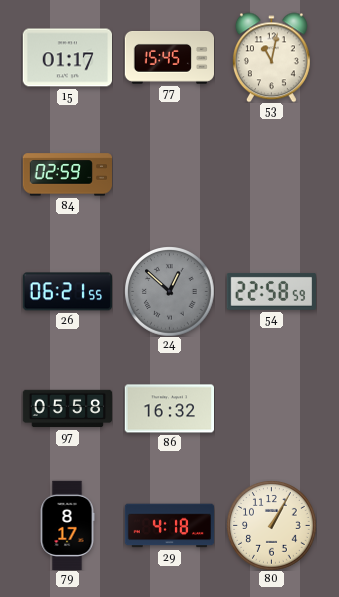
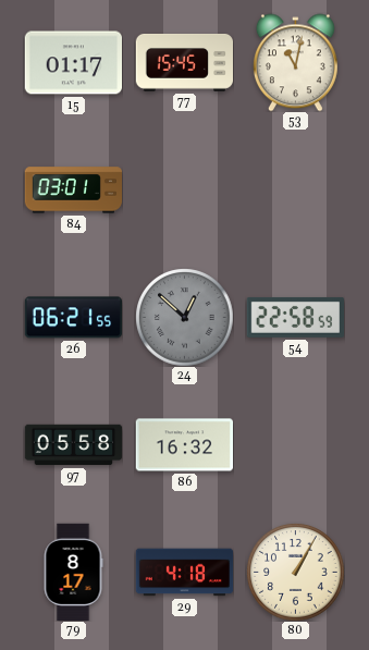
84: 02:59 -> 03:01 (73, 191)
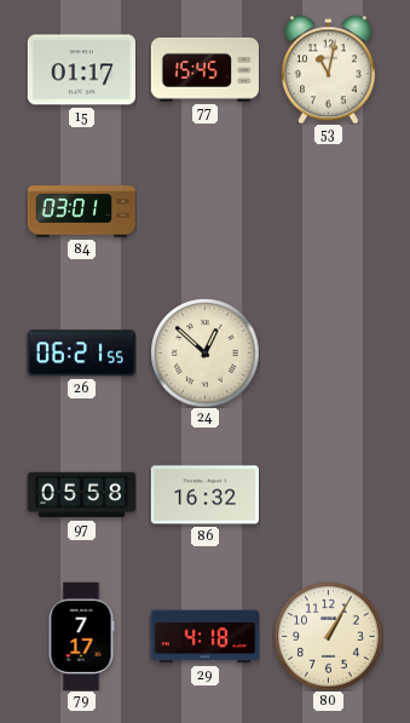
24 dial: grey -> cream (204, 352)
54: 22:58 -> none (295, 317)
79: 8:17 -> 7:17 (81, 636)
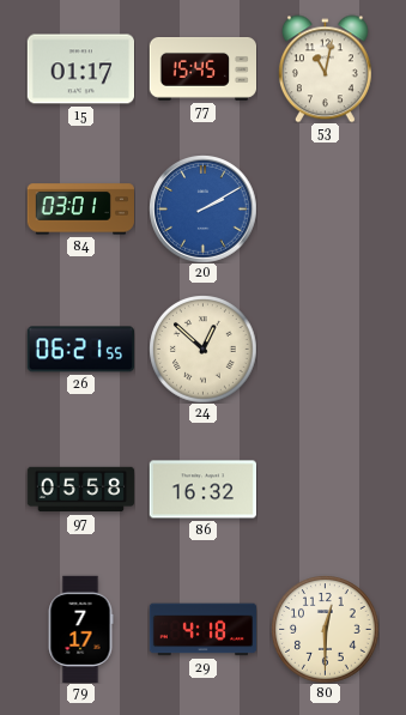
20: none -> 2:10 (204, 210)
80: 1:05 -> 12:30 (325, 629)
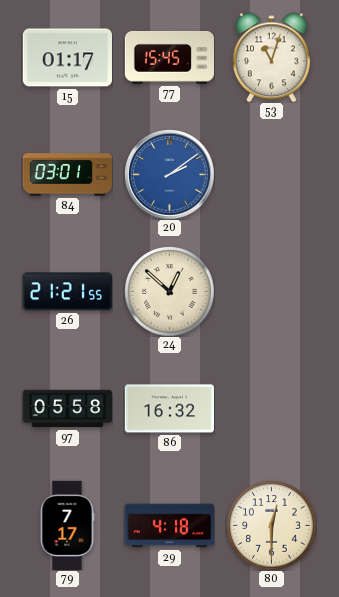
53: 11:02 -> 11:03 (271, 57)
20: 2:10 -> 2:09 (170, 175)
26: 06:21 -> 21:21 (67, 292)
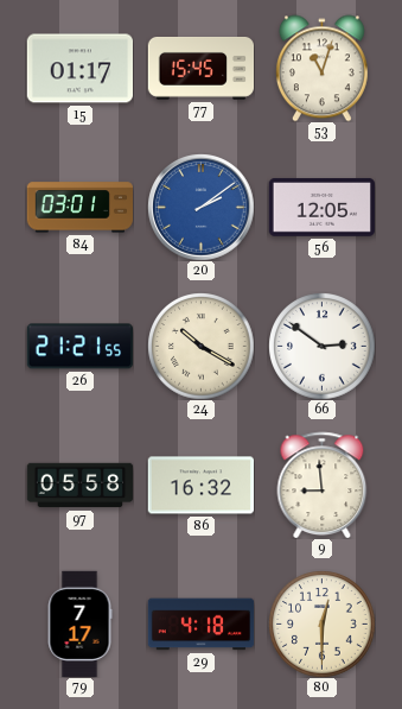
56: none -> 12:05 (321, 207)
24: 12:52 -> 10:20 (200, 346)
66: none -> 2:51 (321, 346)
9: none -> 8:59 (323, 485)
